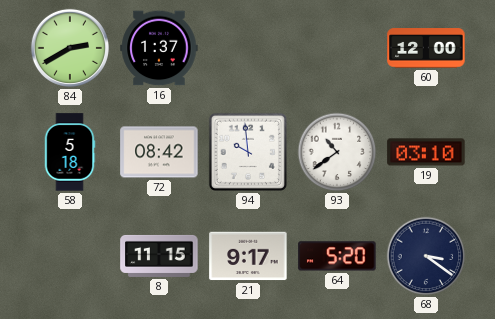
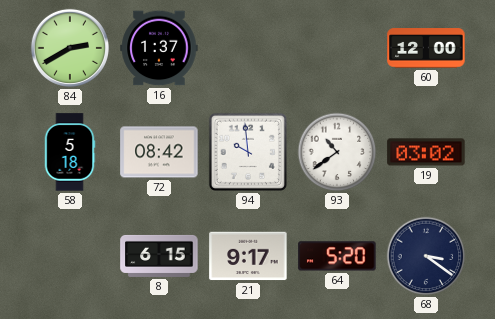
19: 03:10 -> 03:02 (426, 152)
8: 11:15 -> 6:15 (159, 256)
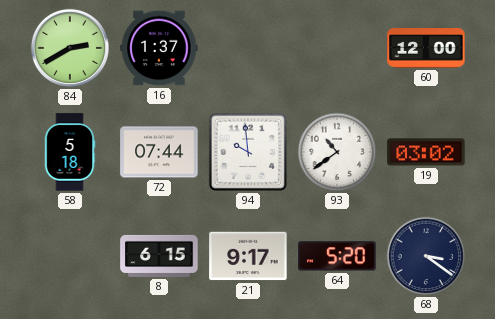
72: 08:42 -> 07:44 (159, 152)
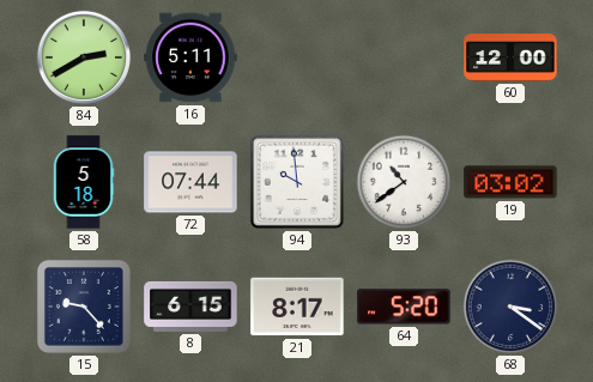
16: 1:37 -> 5:11 (190, 57)
15: none -> 9:23 (84, 307)
21: 9:17 -> 8:17 (297, 307)
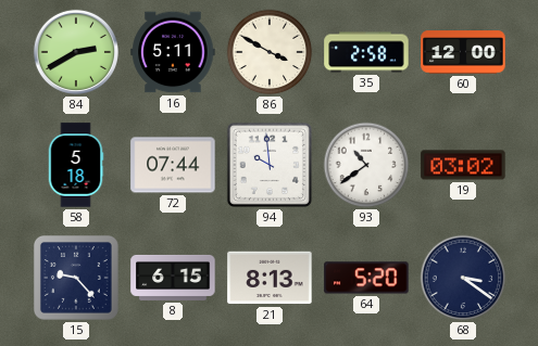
86: none -> 3:50 (270, 52)
35: none -> 2:58 (366, 52)
21: 8:17 -> 8:13 (270, 278)
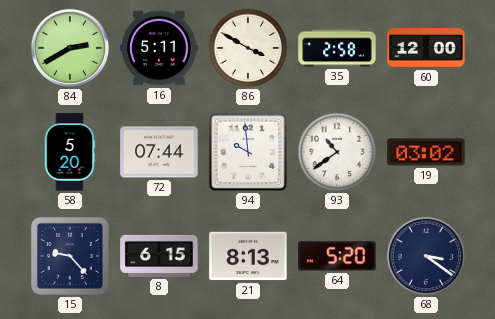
58: 5:18 -> 5:20 (70, 152)
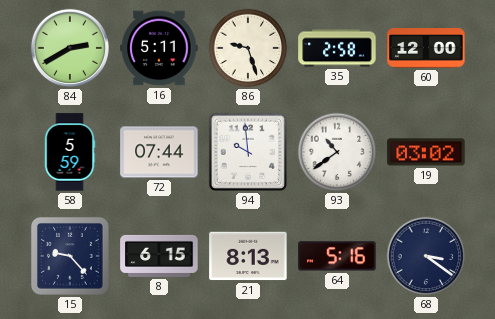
86: 3:50 -> 9:27 (248, 48)
58: 5:20 -> 5:59 (70, 152)
64: 5:20 -> 5:16 (337, 256)
